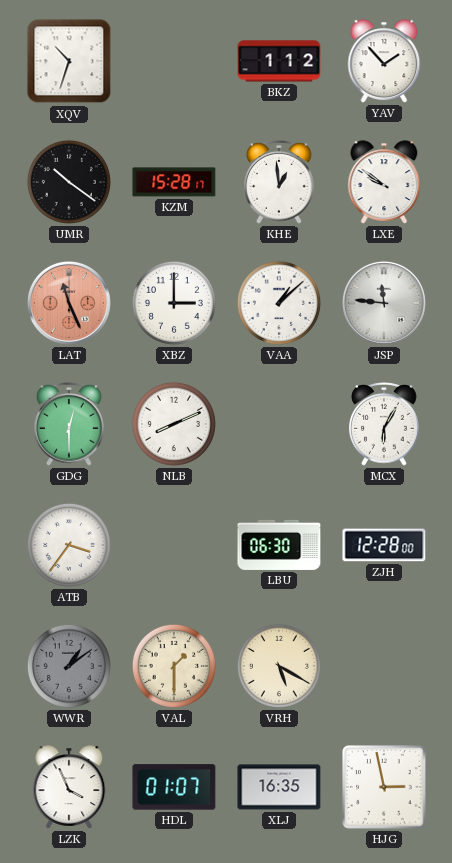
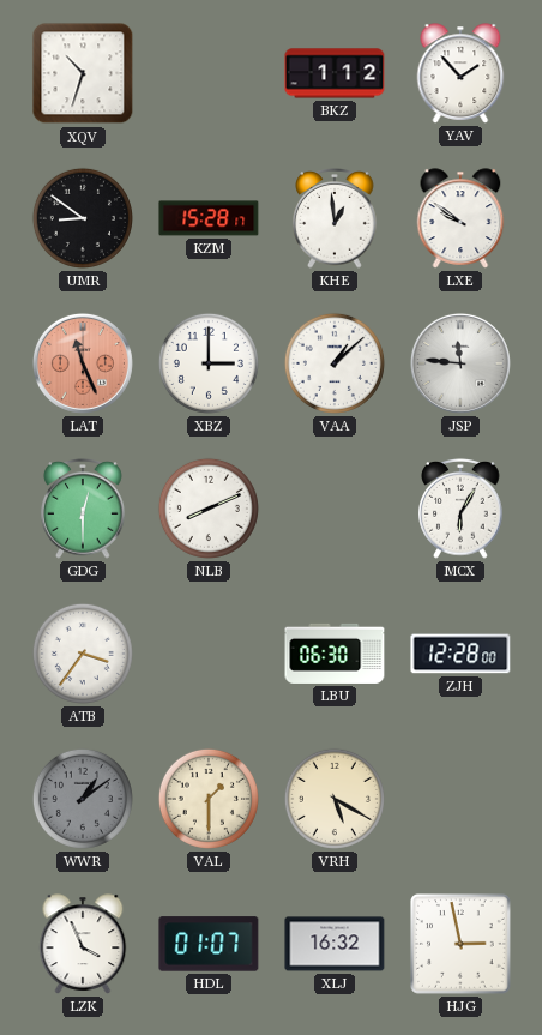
UMR: 10:21 -> 8:51 (83, 218)
XLJ: 16:35 -> 16:32 (335, 944)
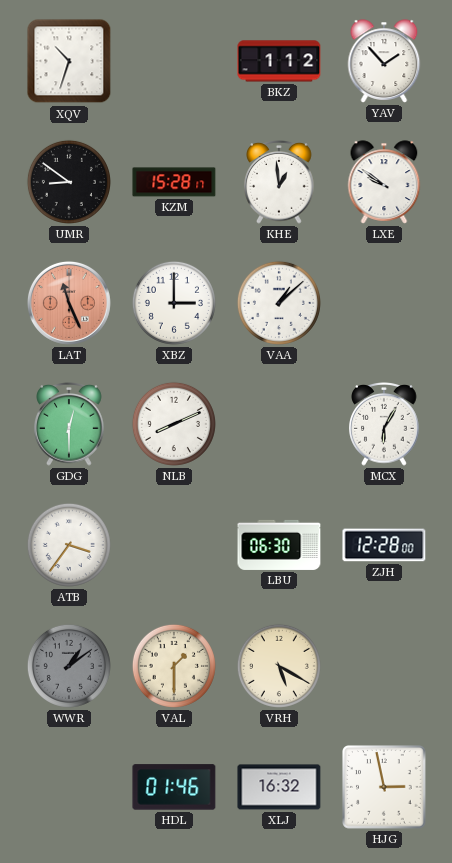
JSP: 11:46 -> none (460, 363)
LZK: 3:56 -> none (83, 944)
HDL: 01:07 -> 01:46 (174, 787)
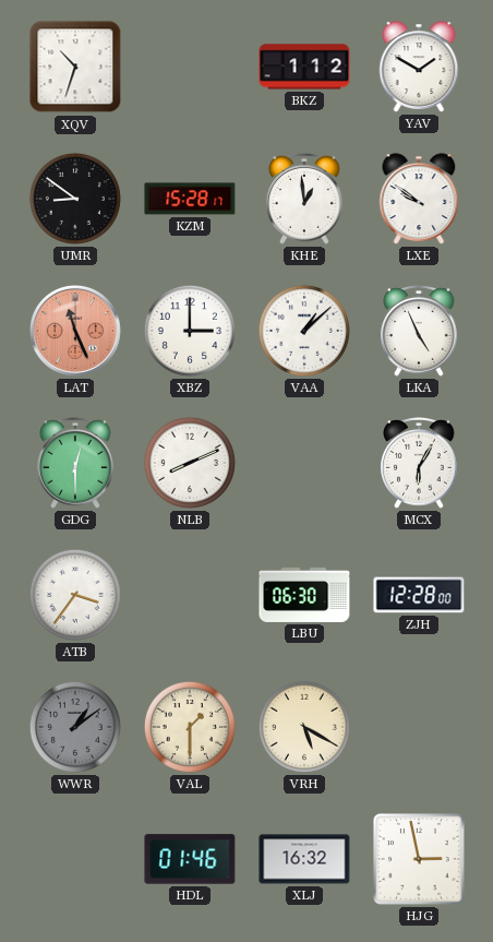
YAV: 1:53 -> 1:50 (419, 67)
LKA: none -> 4:56 (419, 332)
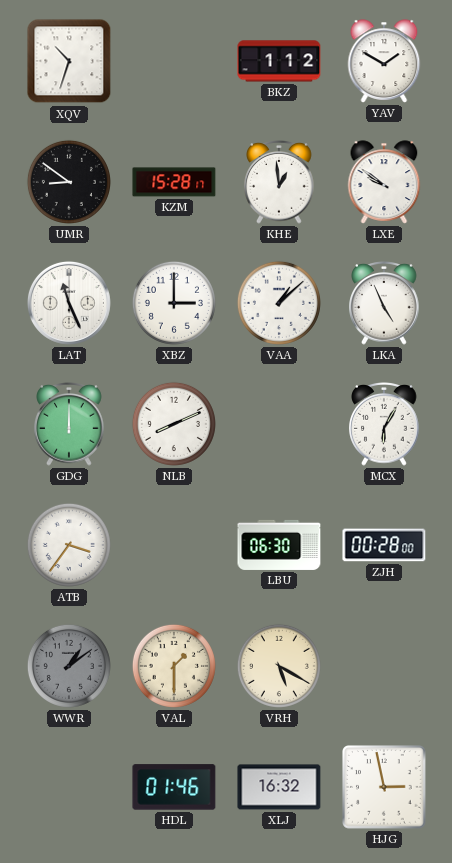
LAT dial: salmon -> white (69, 303)
GDG: 12:30 -> 12:00 (69, 425)
ZJH: 12:28 -> 00:28 (384, 545)
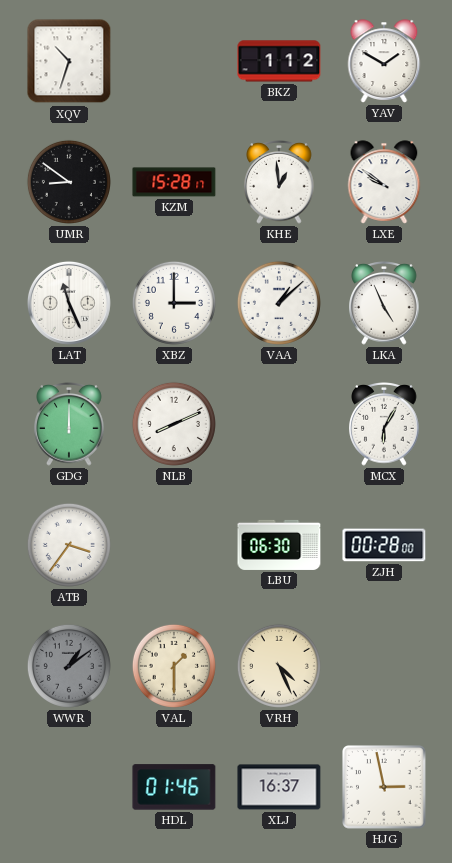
VRH: 5:20 -> 4:26 (279, 666)
XLJ: 16:32 -> 16:37 (279, 787)
